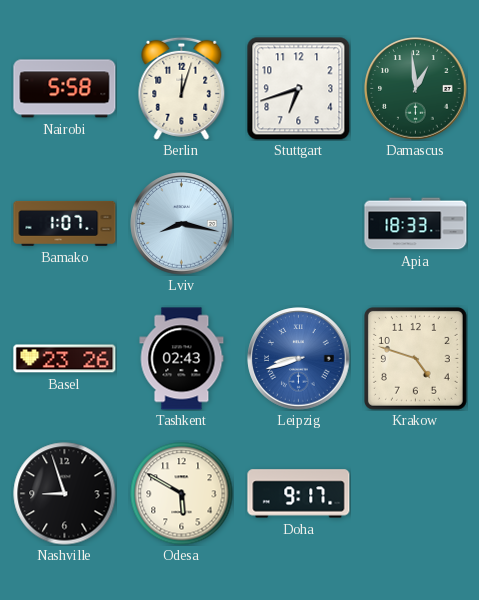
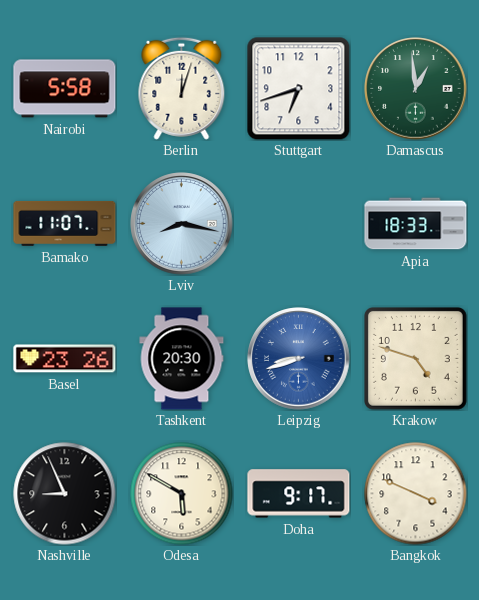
Bamako: 1:07 -> 11:07 (65, 223)
Tashkent: 02:43 -> 20:30 (182, 359)
Nashville: 8:57 -> 8:56 (65, 494)
Bangkok: none -> 3:49 (416, 494)
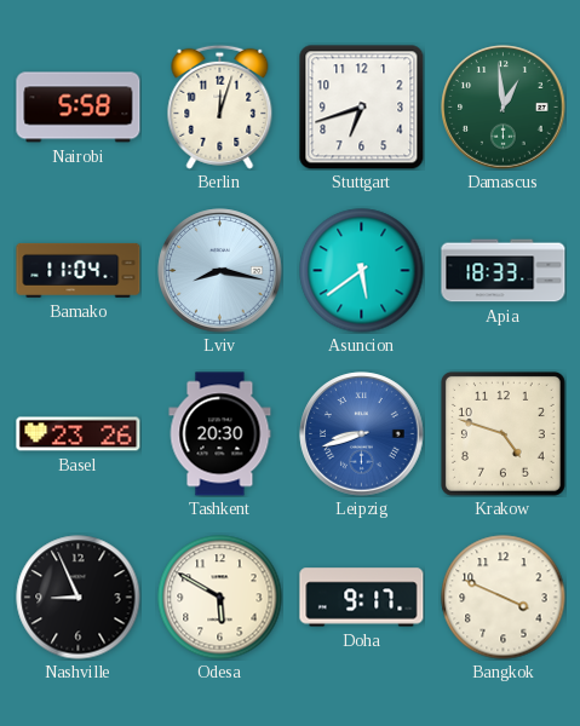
Bamako: 11:07 -> 11:04 (79, 270)
Asuncion: none -> 5:39 (362, 271)
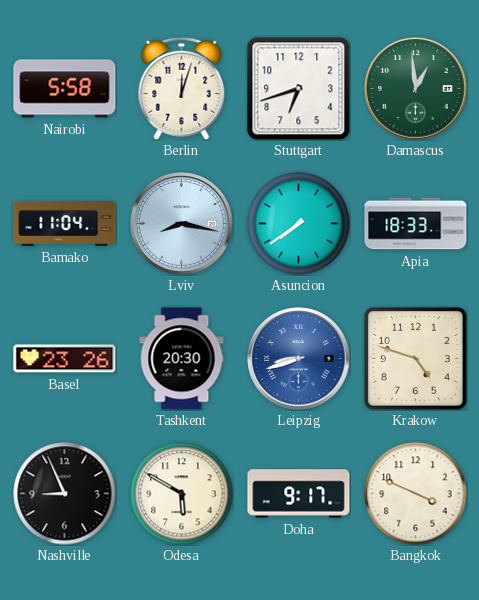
Asuncion: 5:39 -> 7:39 (299, 224)
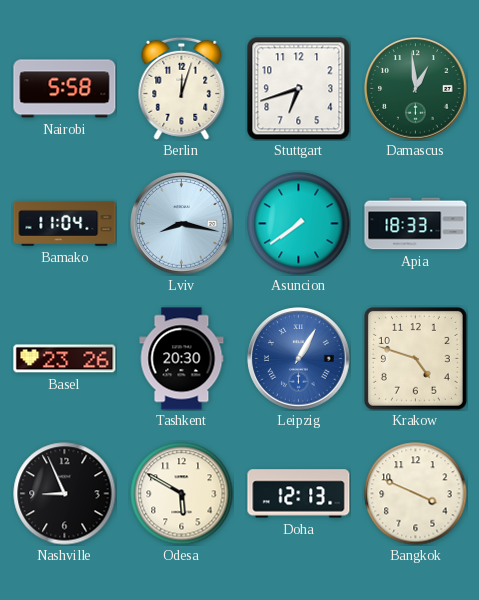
Leipzig: 8:42 -> 1:05 (299, 359)
Doha: 9:17 -> 12:13 (299, 494)
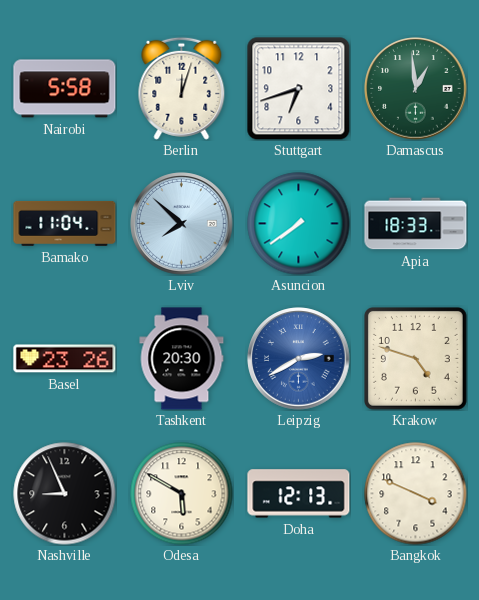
Lviv: 8:17 -> 7:52 (182, 224)
Leipzig: 1:05 -> 2:40 (299, 359)
